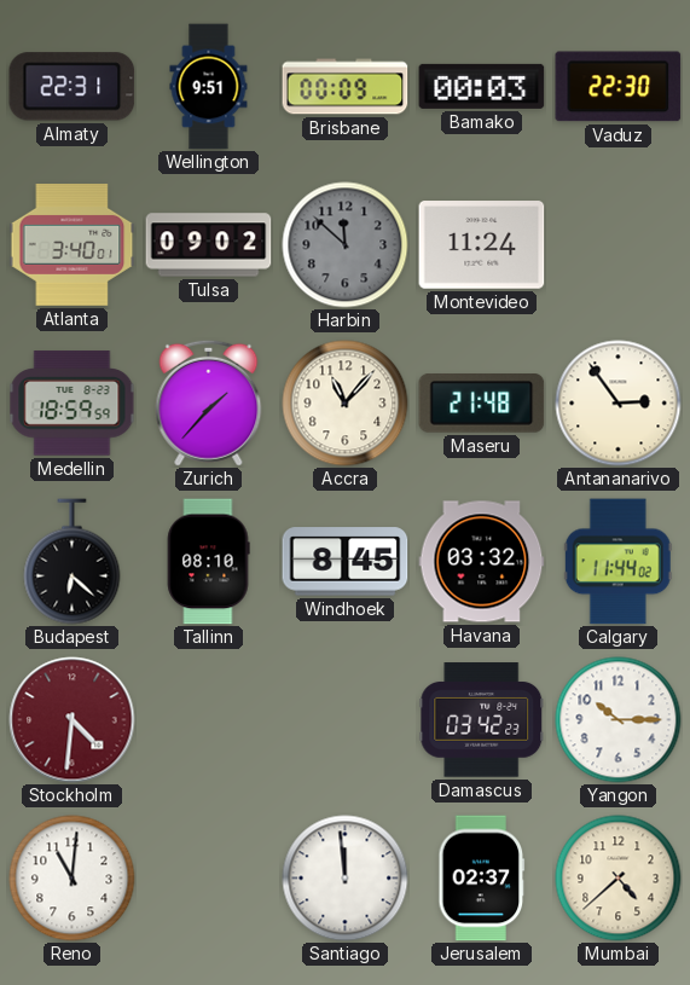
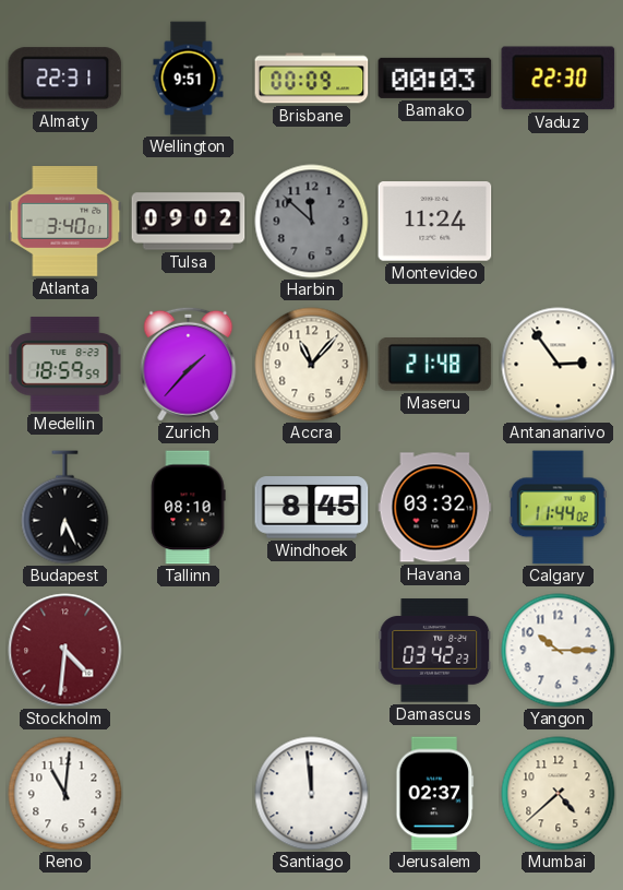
Budapest: 6:22 -> 6:26 (65, 508)
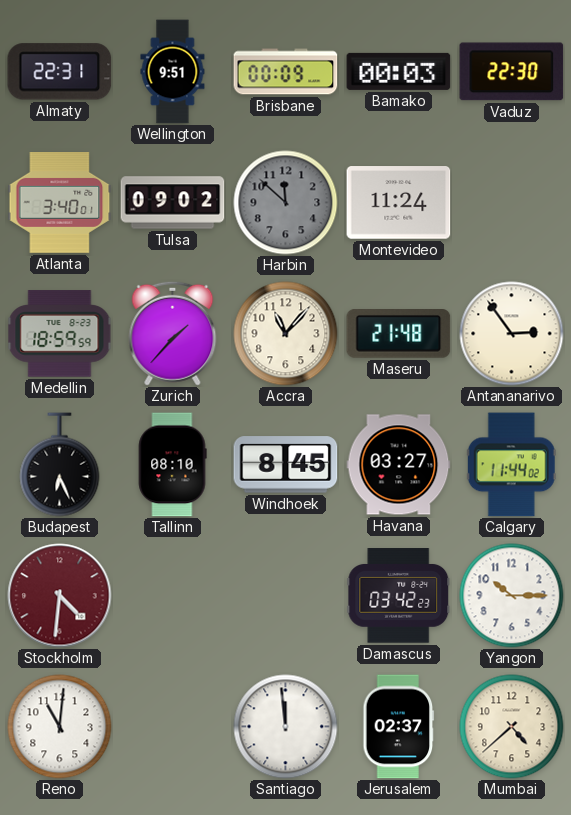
Havana: 03:32 -> 03:27 (399, 465)
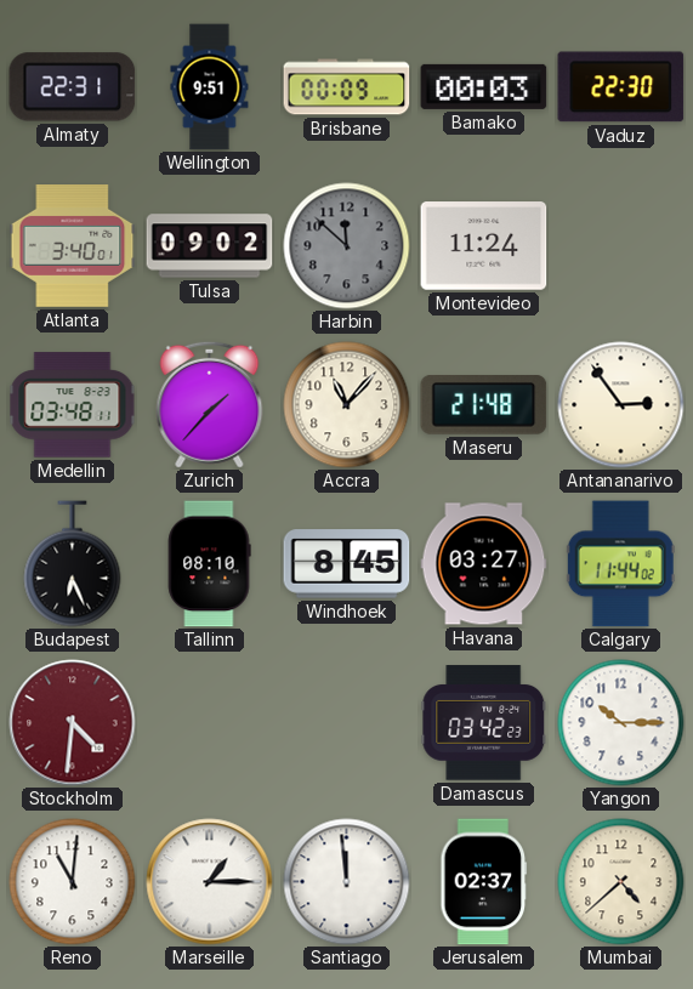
Medellin: 18:59 -> 03:48 (73, 405)
Marseille: none -> 1:15 (210, 882)
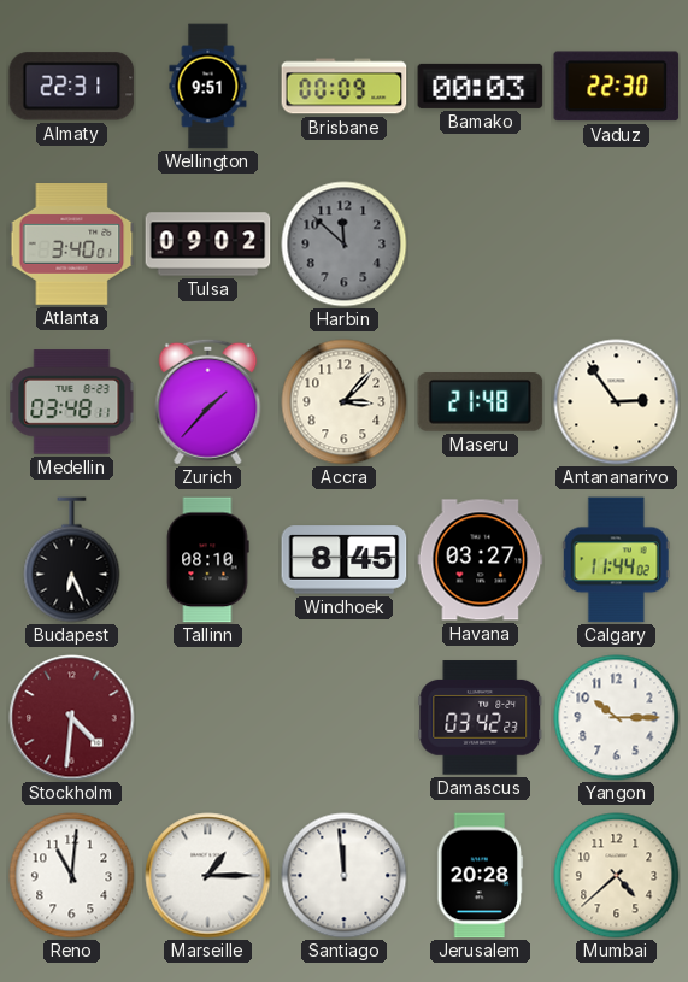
Montevideo: 11:24 -> none (484, 246)
Accra: 11:07 -> 3:07 (345, 402)
Jerusalem: 02:37 -> 20:28 (481, 876)
